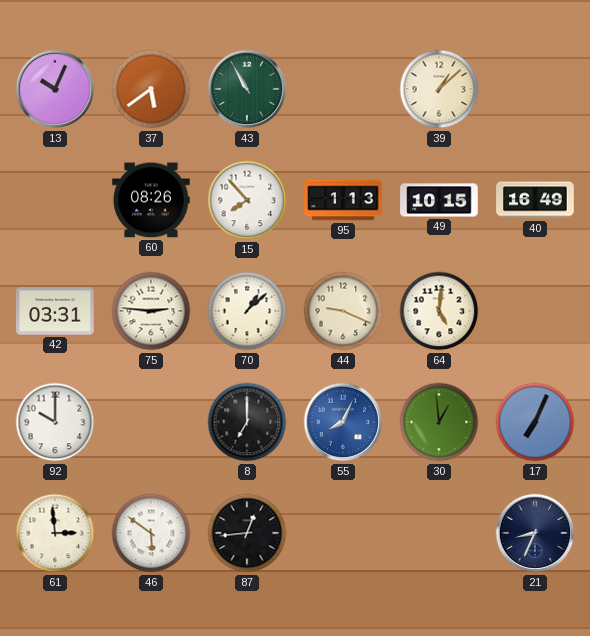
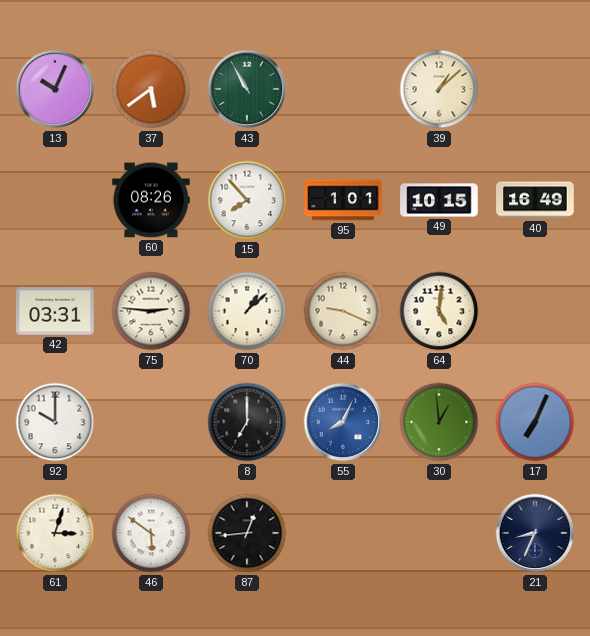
95: 1:13 -> 1:01 (343, 200)
61: 2:59 -> 3:03 (55, 533)
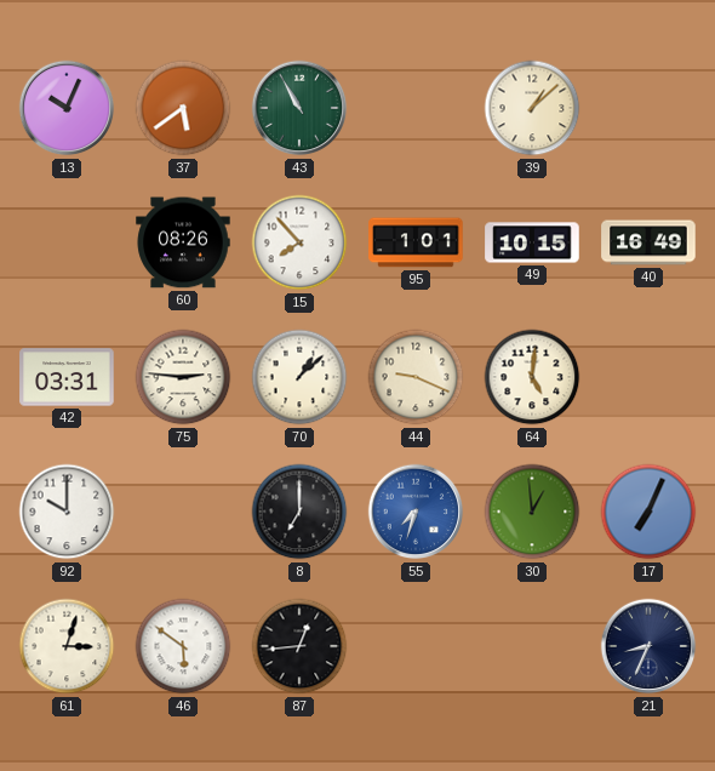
55: 8:04 -> 7:33 (416, 512)
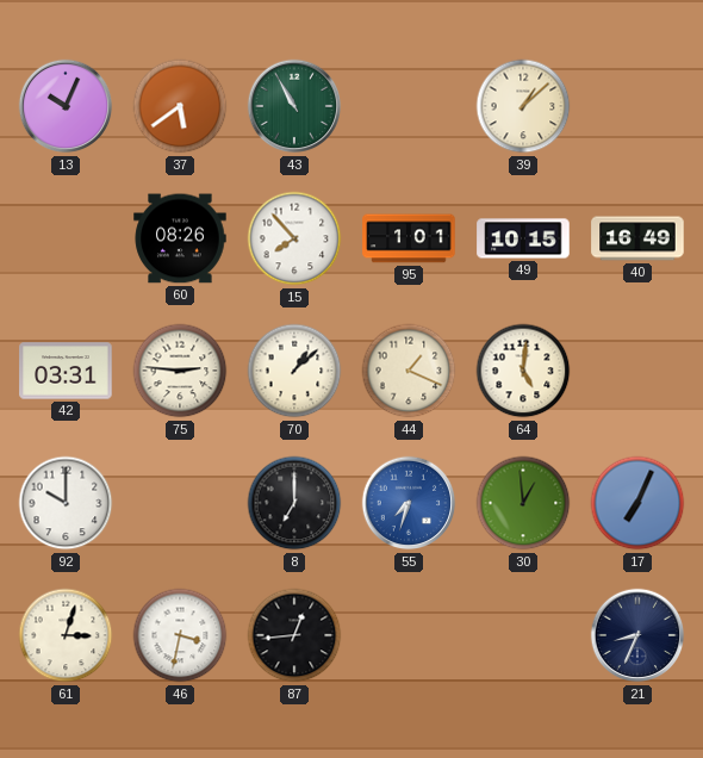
44: 9:19 -> 1:19 (409, 371)
46: 5:51 -> 3:32 (180, 635)
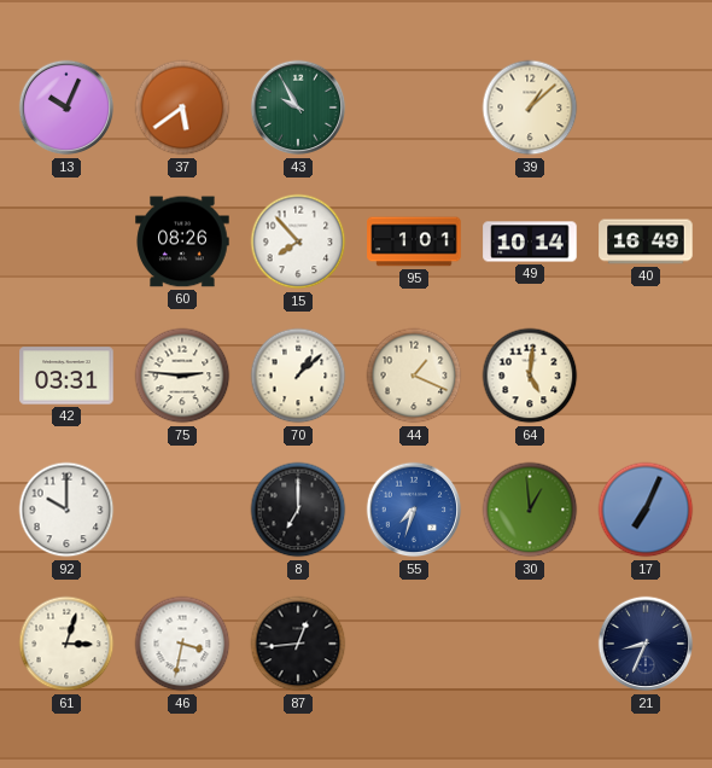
43: 10:55 -> 9:55 (298, 107)
49: 10:15 -> 10:14 (530, 242)
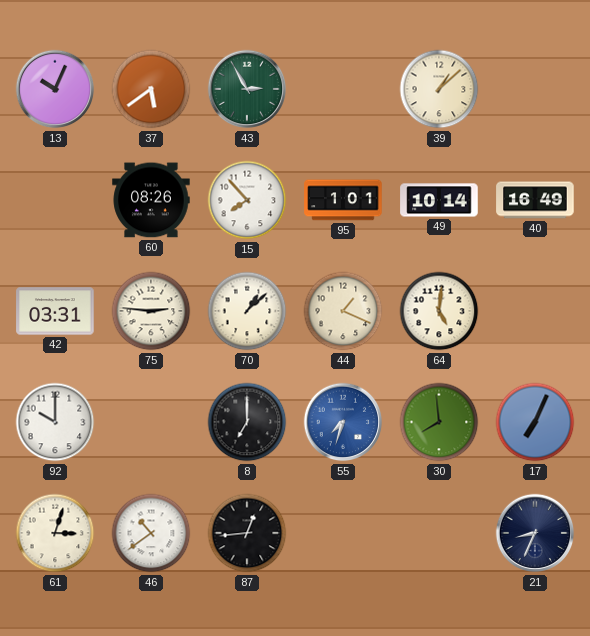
43: 9:55 -> 2:55 (247, 89)
30: 12:59 -> 7:59 (439, 422)
46: 3:32 -> 10:39 (151, 533)
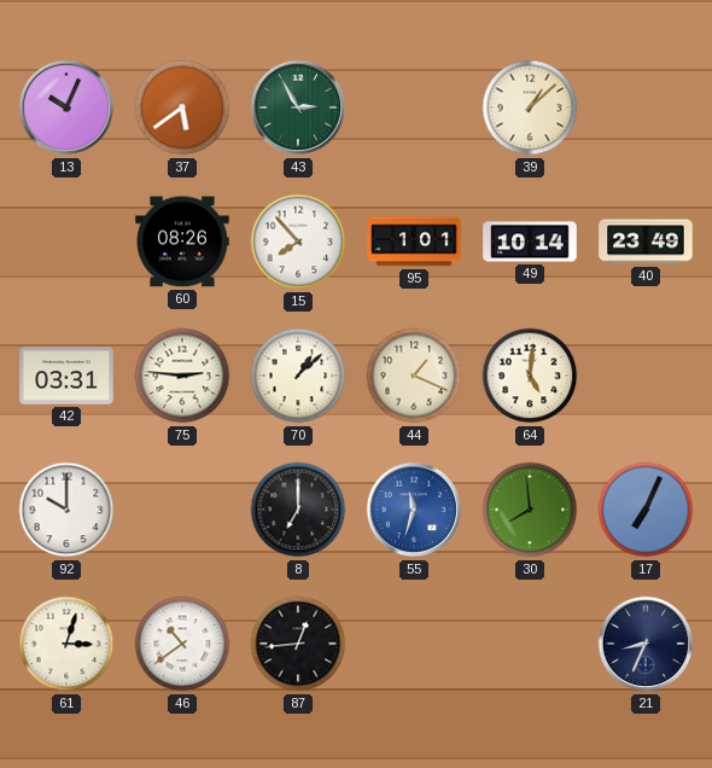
40: 16:49 -> 23:49 (646, 242)
55: 7:33 -> 11:33 (414, 510)
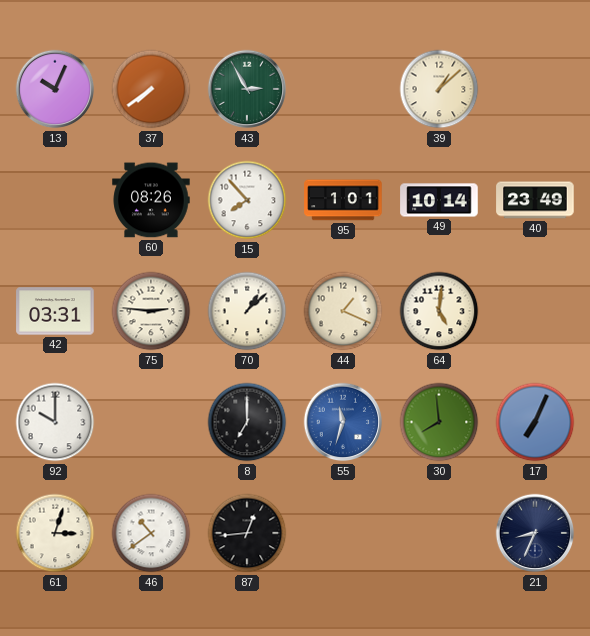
37: 5:39 -> 7:39 (151, 89)
